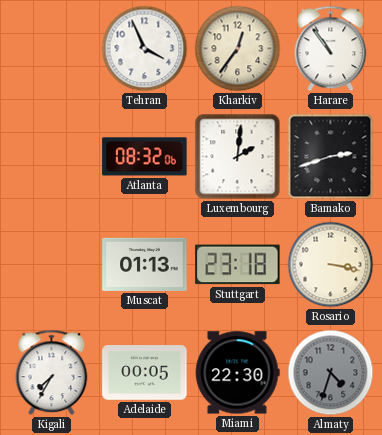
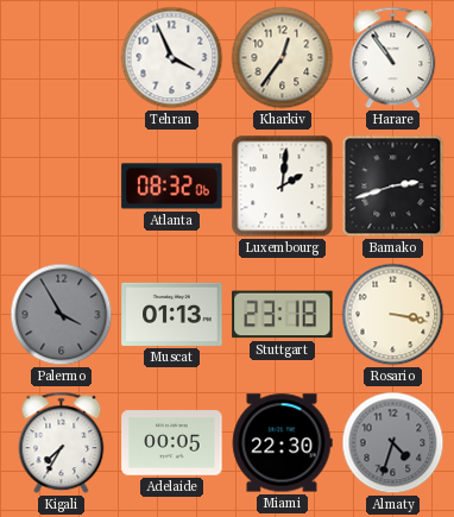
Palermo: none -> 3:55 (62, 315)
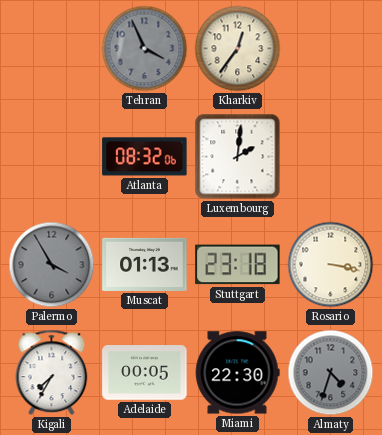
Tehran dial: white -> grey (145, 49)
Harare: 10:54 -> none (393, 58)
Bamako: 2:42 -> none (393, 187)
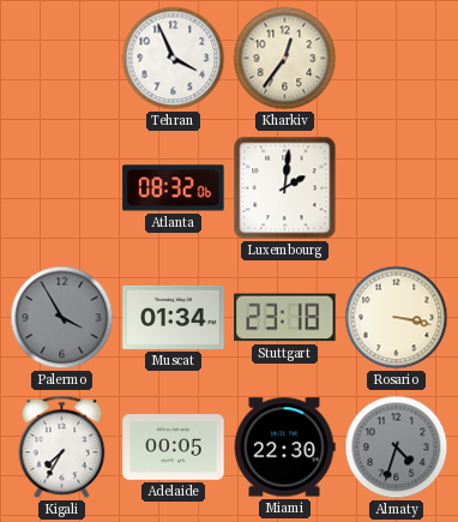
Tehran dial: grey -> white (174, 59)
Muscat: 01:13 -> 01:34 (174, 317)
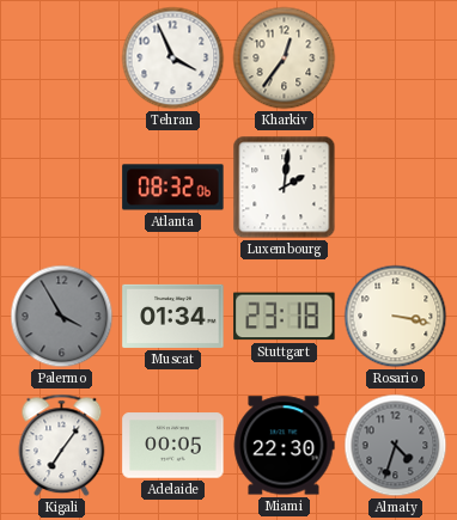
Kigali: 7:35 -> 7:06 (62, 446)
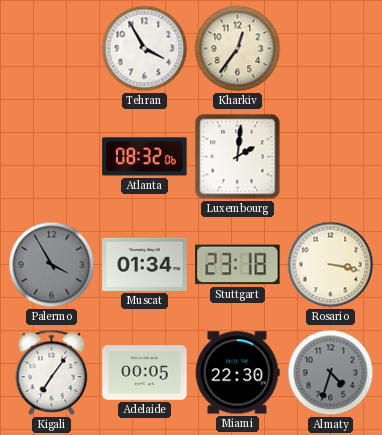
Tehran: 3:56 -> 3:55 (145, 49)
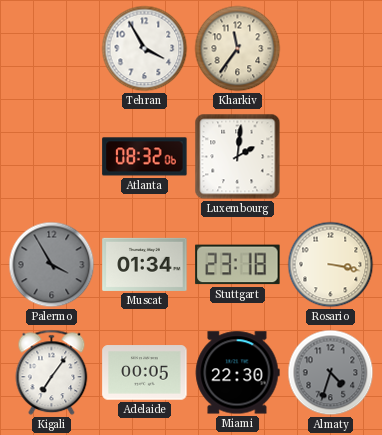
Kharkiv: 12:36 -> 11:36 (238, 49)
